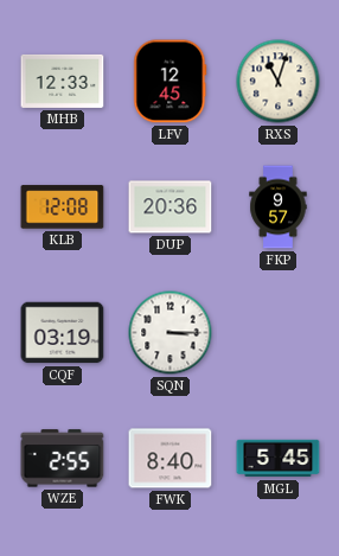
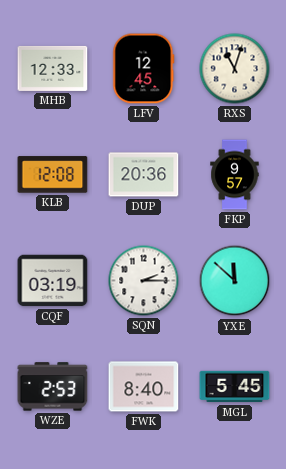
SQN: 3:15 -> 2:15 (144, 281)
YXE: none -> 11:52 (235, 281)
WZE: 2:55 -> 2:53 (53, 387)
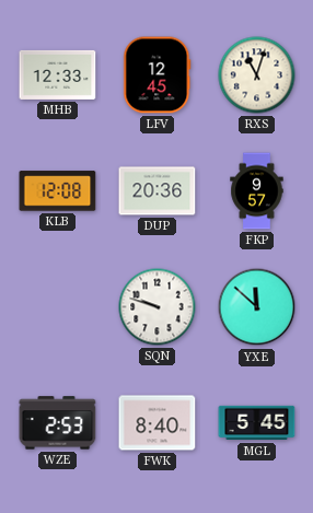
CQF: 03:19 -> none (53, 281)
SQN: 2:15 -> 9:48 (158, 307)
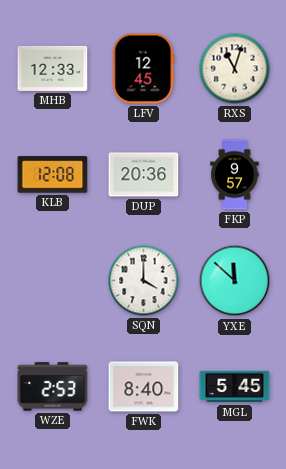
SQN: 9:48 -> 4:00 (144, 281)
